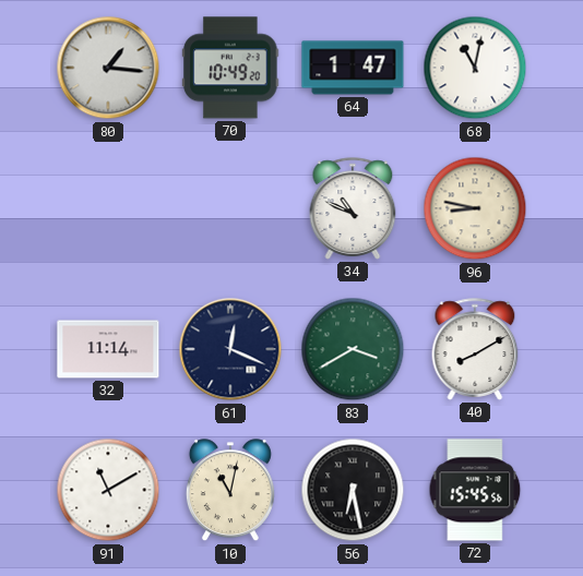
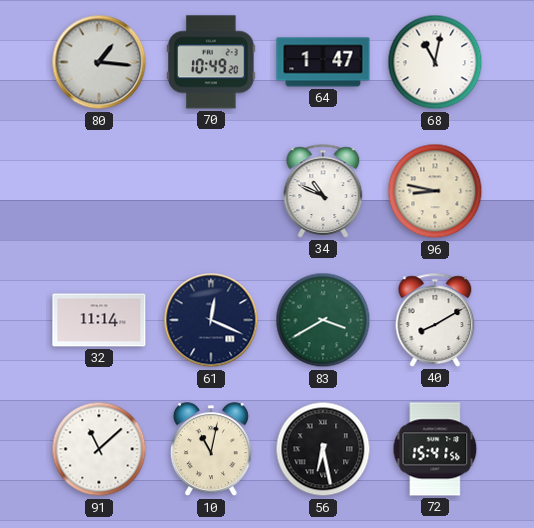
91: 11:10 -> 11:08 (99, 449)
72: 15:45 -> 15:41 (435, 449)
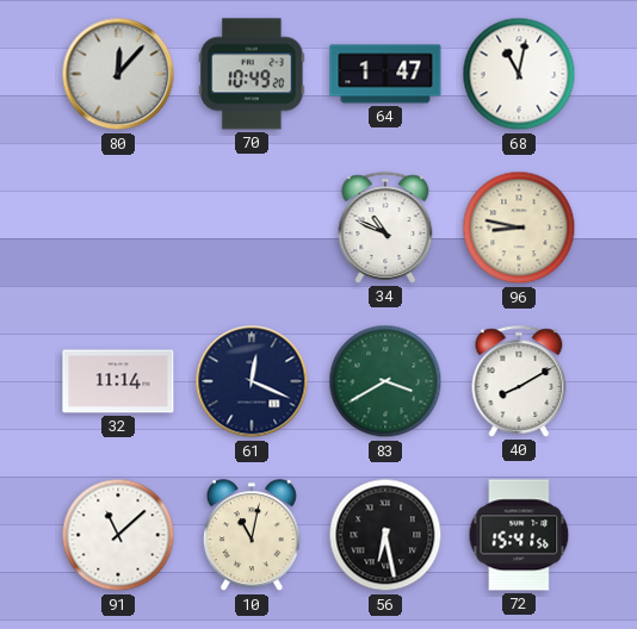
80: 1:16 -> 12:07 (118, 74)
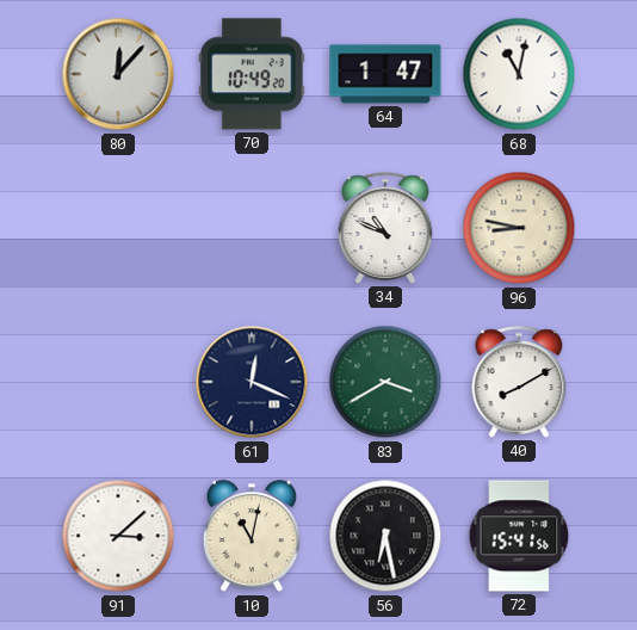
32: 11:14 -> none (118, 381)
91: 11:08 -> 3:08 (118, 536)
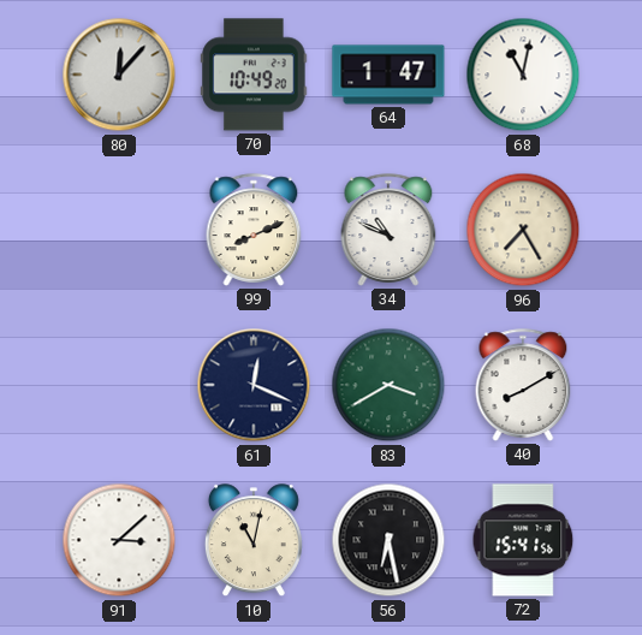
99: none -> 8:11 (254, 230)
96: 8:47 -> 7:25 (523, 230)
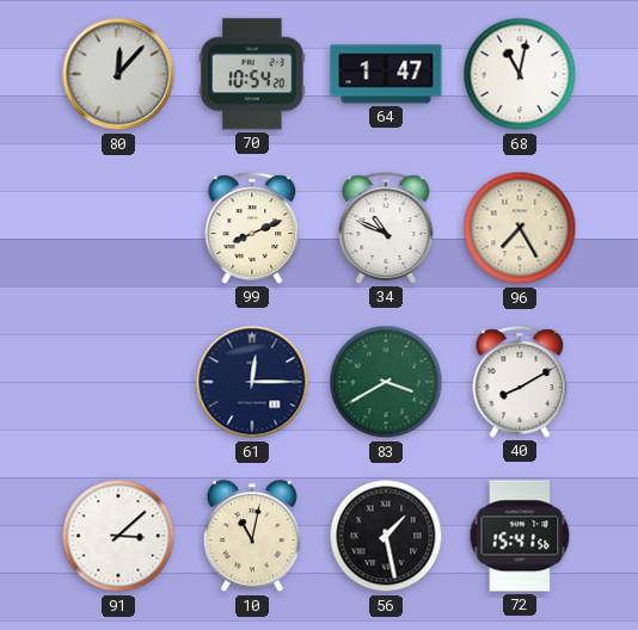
70: 10:49 -> 10:54 (252, 74)
61: 12:19 -> 12:15 (252, 382)
56: 6:28 -> 1:28 (386, 536)
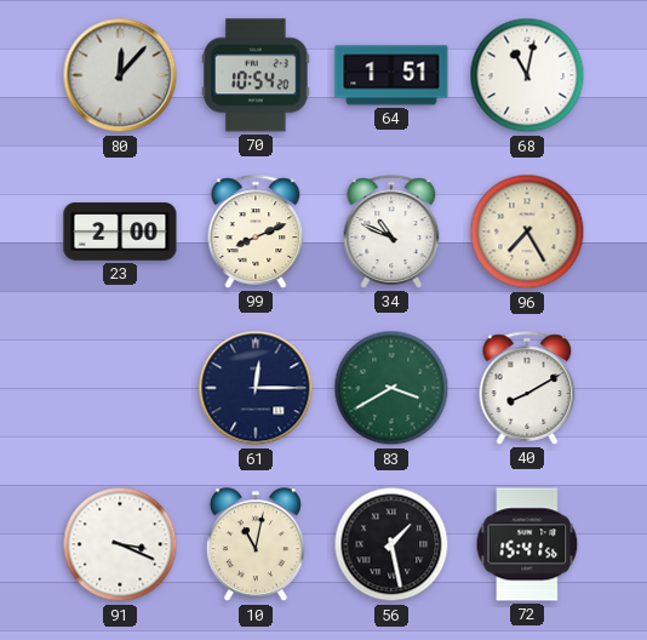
64: 1:47 -> 1:51 (391, 75)
23: none -> 2:00 (120, 232)
91: 3:08 -> 3:19 (120, 544)
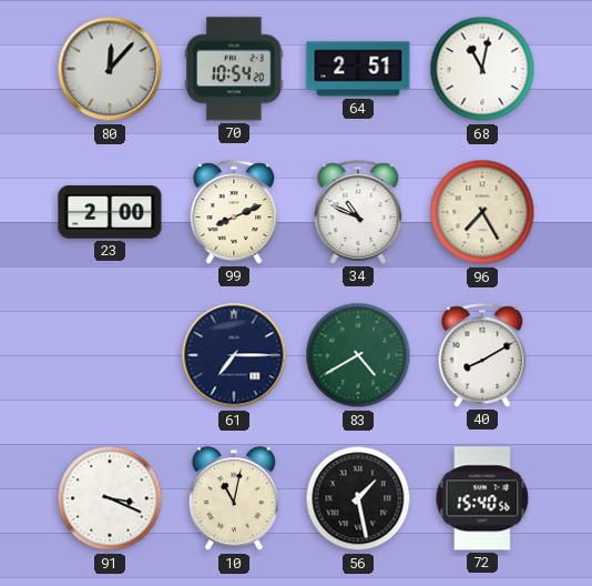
64: 1:51 -> 2:51 (358, 69)
61: 12:15 -> 7:15 (234, 355)
83: 3:40 -> 4:40 (358, 355)
72: 15:41 -> 15:40 (482, 498)
